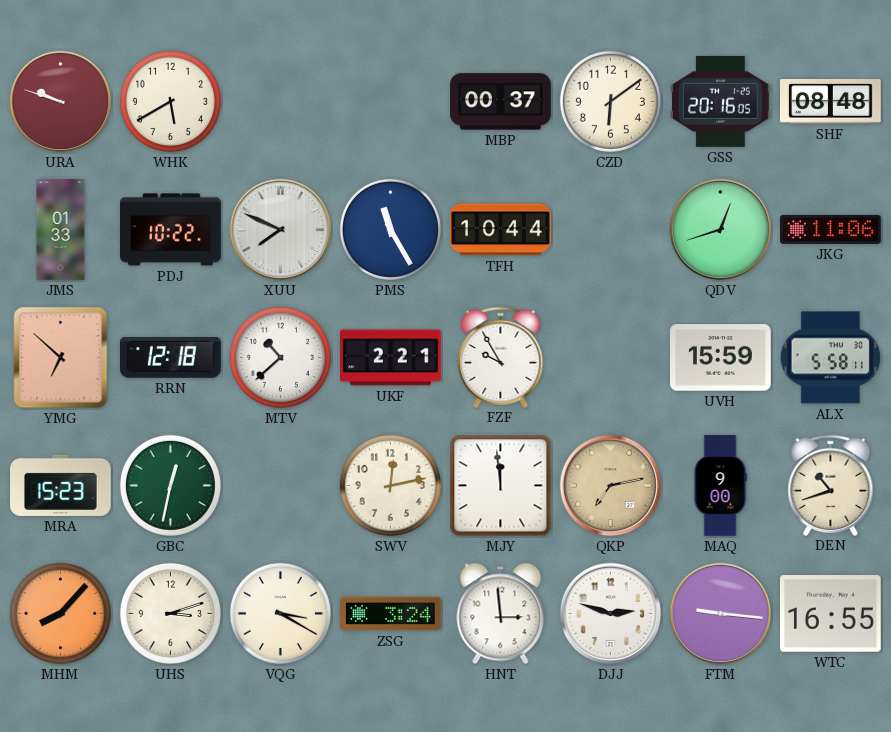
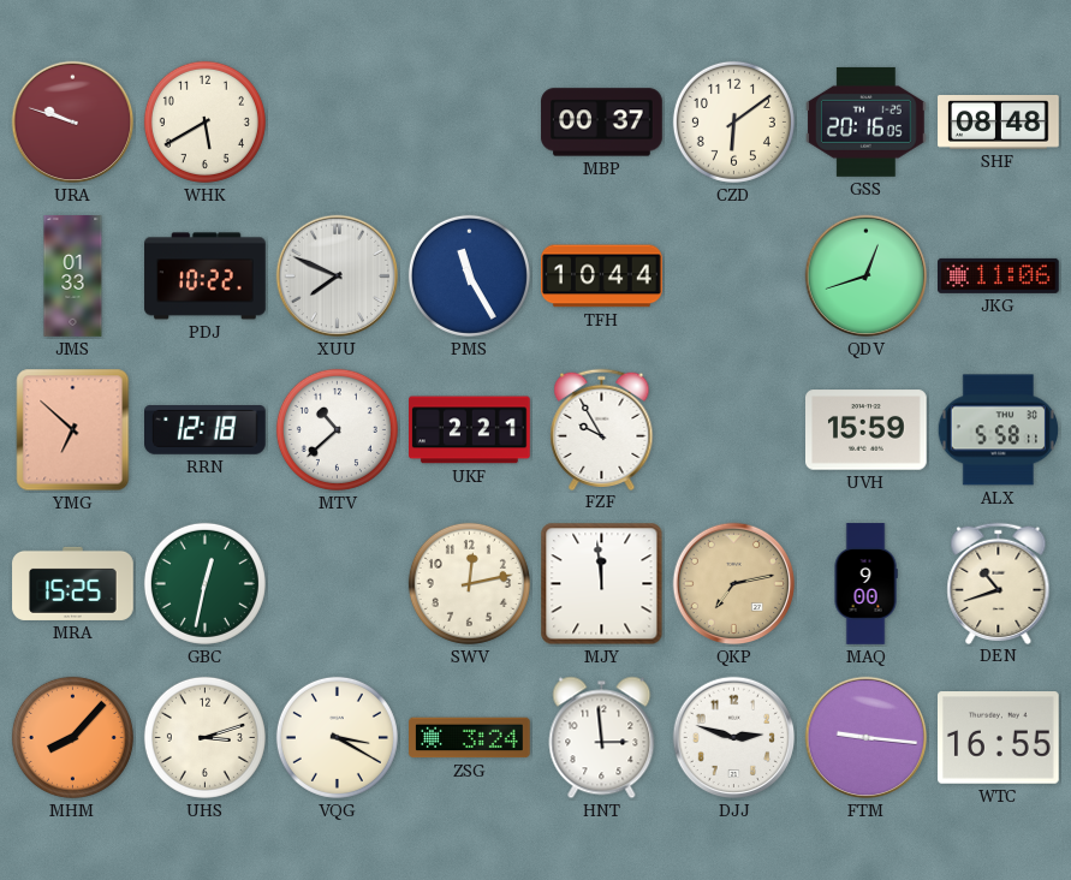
MRA: 15:23 -> 15:25 (73, 583)
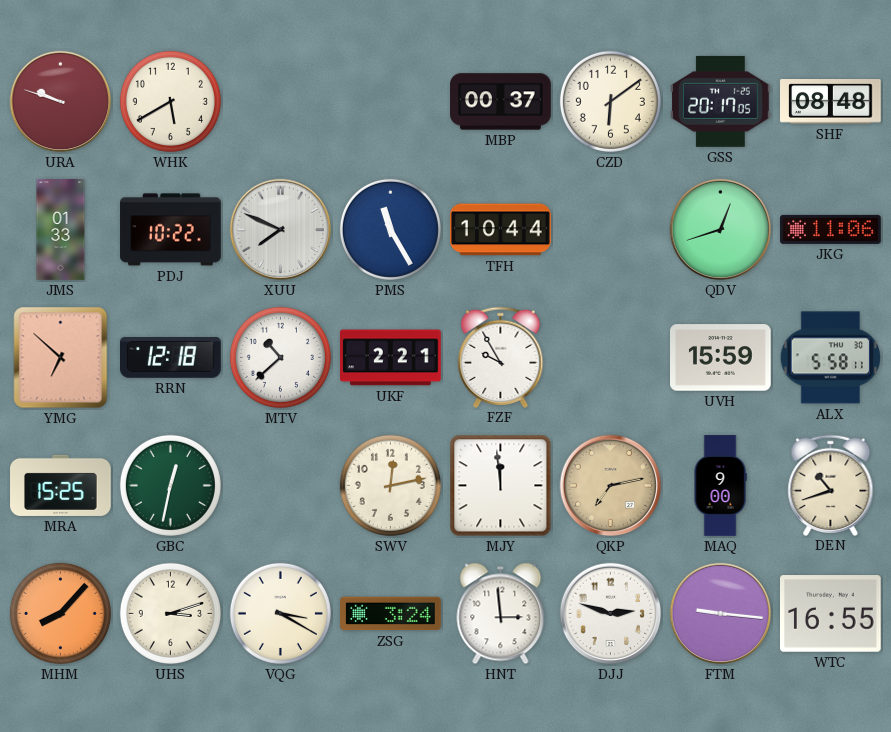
GSS: 20:16 -> 20:17 (721, 101)
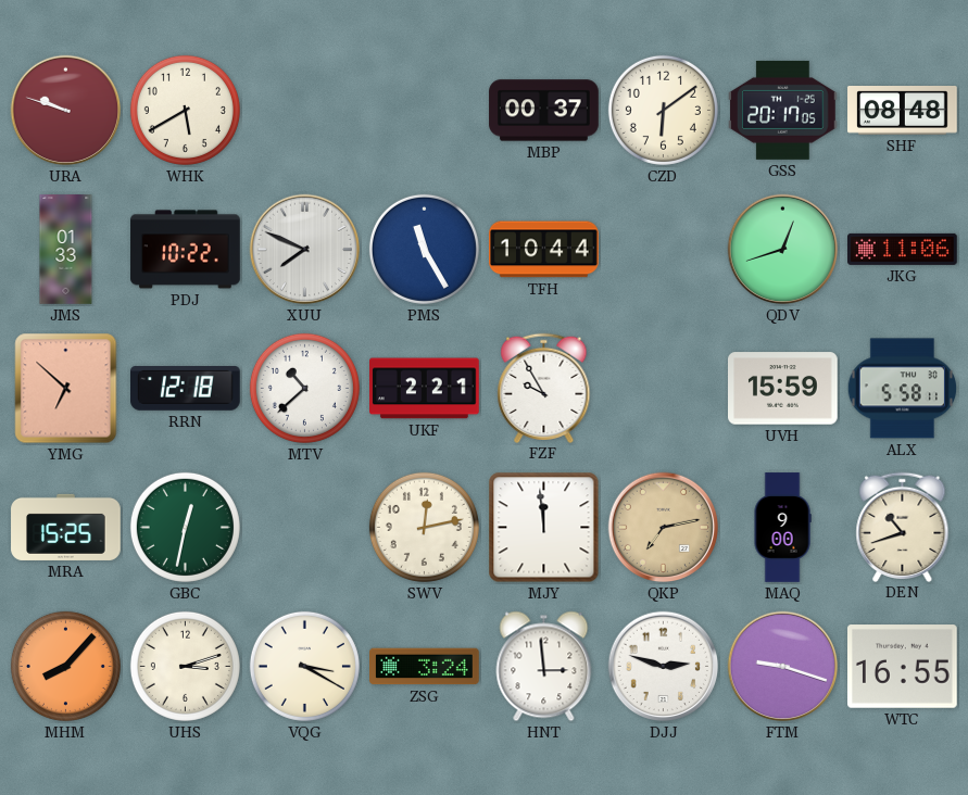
FTM: 9:16 -> 9:18 (783, 667)
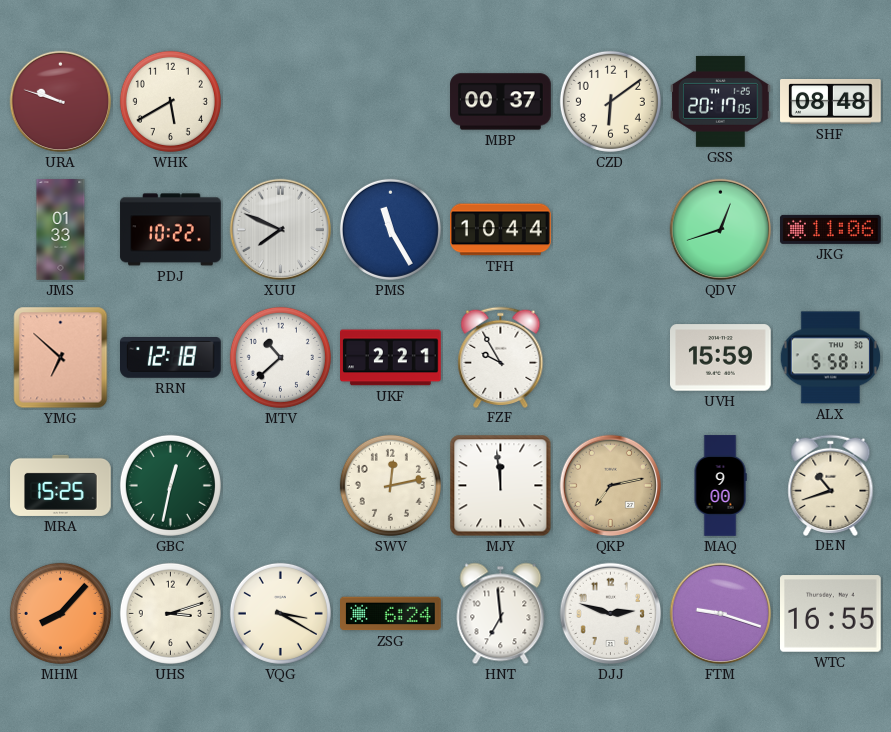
ZSG: 3:24 -> 6:24 (391, 614)
HNT: 2:59 -> 6:59 (501, 614)
